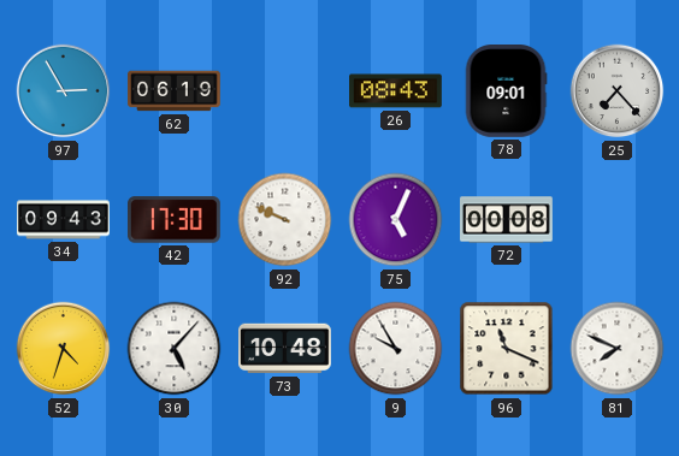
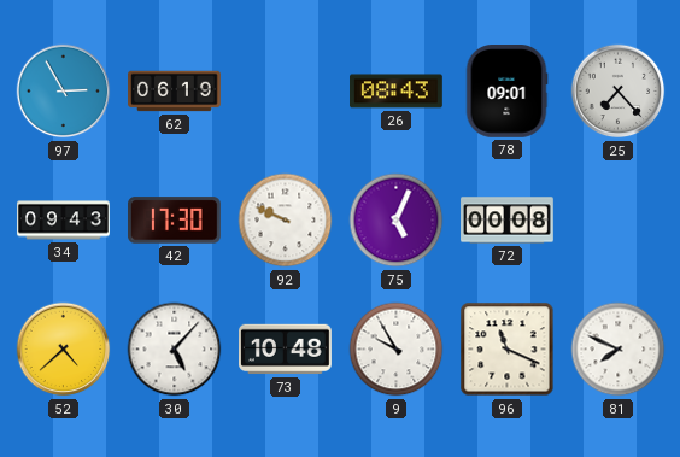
52: 4:33 -> 4:38 (64, 350)
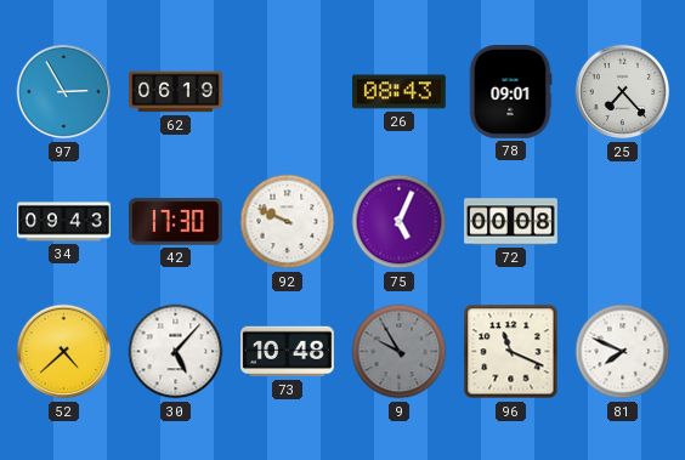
9 dial: white -> grey (400, 352)
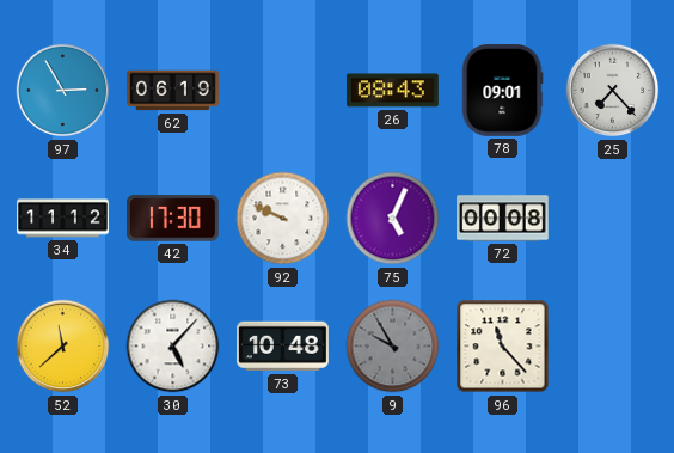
34: 09:43 -> 11:12 (63, 219)
52: 4:38 -> 11:38 (63, 347)
96: 11:19 -> 11:23 (503, 347)
81: 7:49 -> none (623, 352)
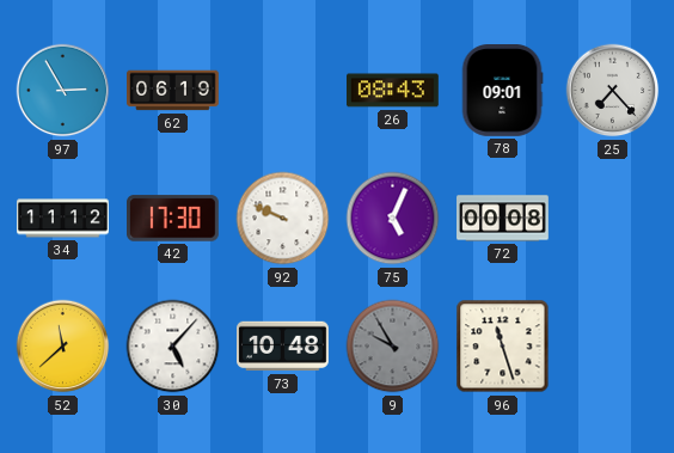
96: 11:23 -> 11:27 (503, 347)
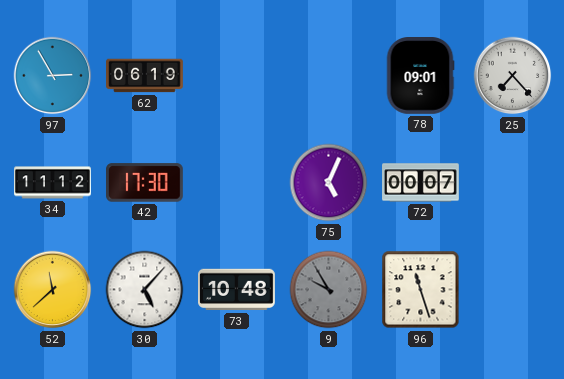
26: 08:43 -> none (393, 91)
92: 9:49 -> none (283, 219)
72: 00:08 -> 00:07 (421, 183)
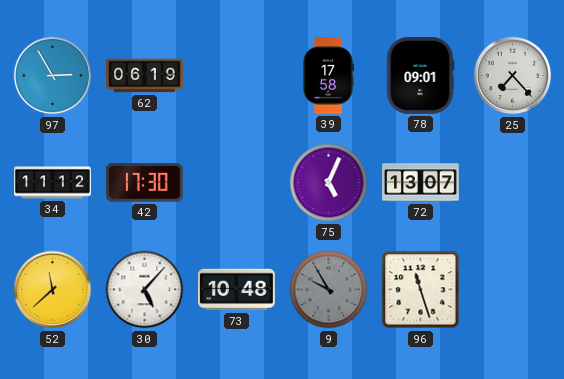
39: none -> 17:58 (328, 76)
72: 00:07 -> 13:07 (421, 183)
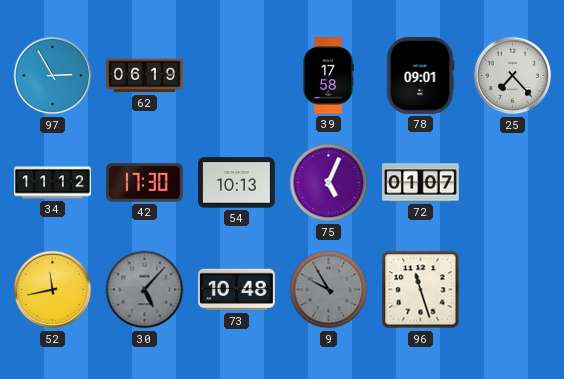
54: none -> 10:13 (237, 183)
72: 13:07 -> 01:07 (421, 183)
52: 11:38 -> 11:43 (53, 290)
30 dial: white -> grey (145, 290)
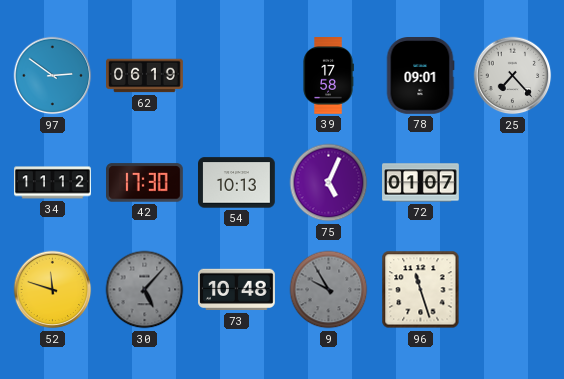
97: 2:55 -> 2:51 (53, 76)
52: 11:43 -> 11:48 (53, 290)
